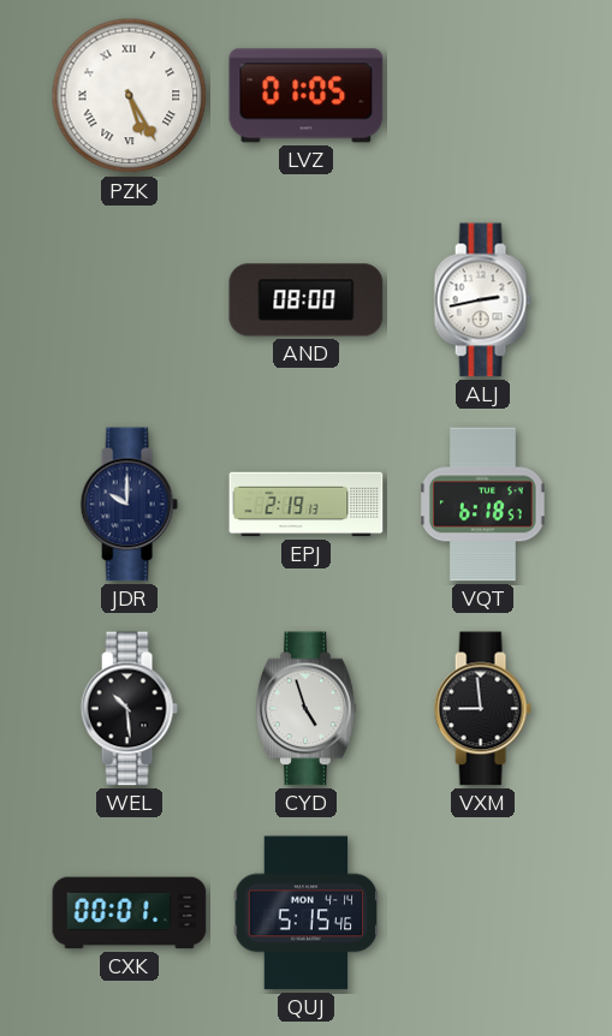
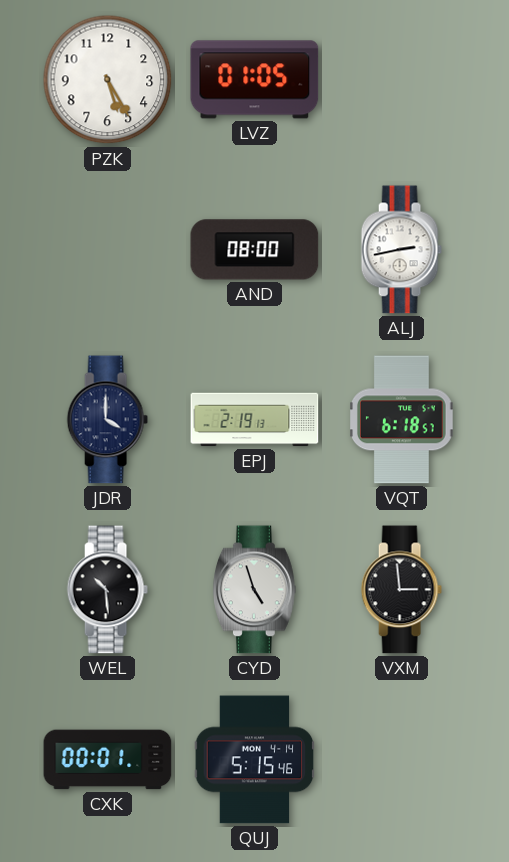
PZK numerals: Roman -> Arabic (108, 80)
JDR: 10:00 -> 4:00 (107, 420)
VXM: 8:59 -> 2:59 (401, 590)
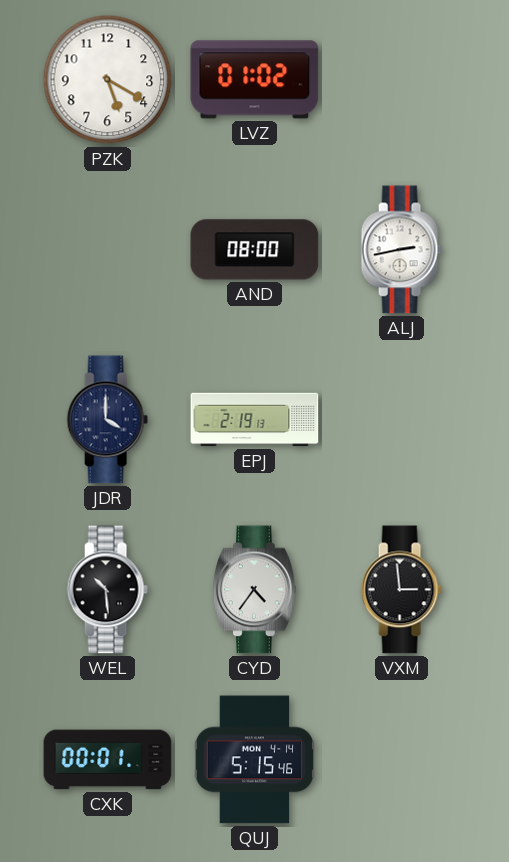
PZK: 5:25 -> 5:20 (108, 80)
LVZ: 01:05 -> 01:02 (255, 80)
VQT: 6:18 -> none (402, 420)
CYD: 4:57 -> 4:36 (255, 590)
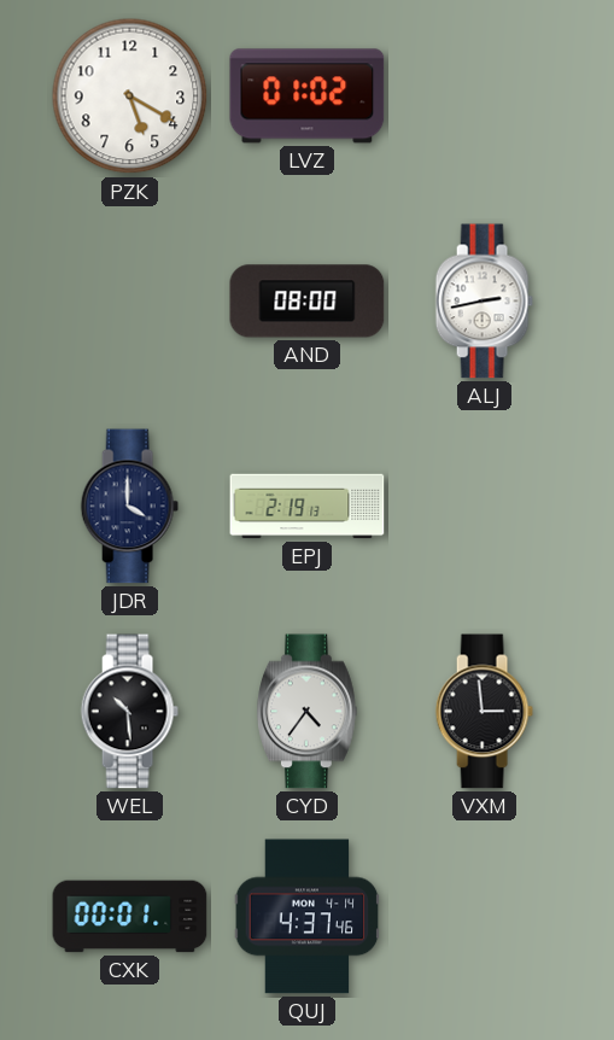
QUJ: 5:15 -> 4:37 (308, 917)
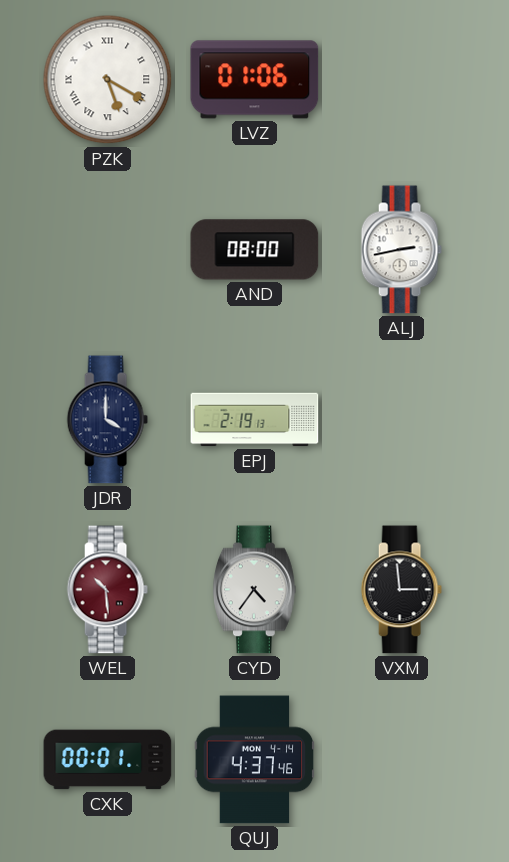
PZK numerals: Arabic -> Roman (108, 80)
LVZ: 01:02 -> 01:06 (255, 80)
WEL dial: black -> burgundy (107, 590)
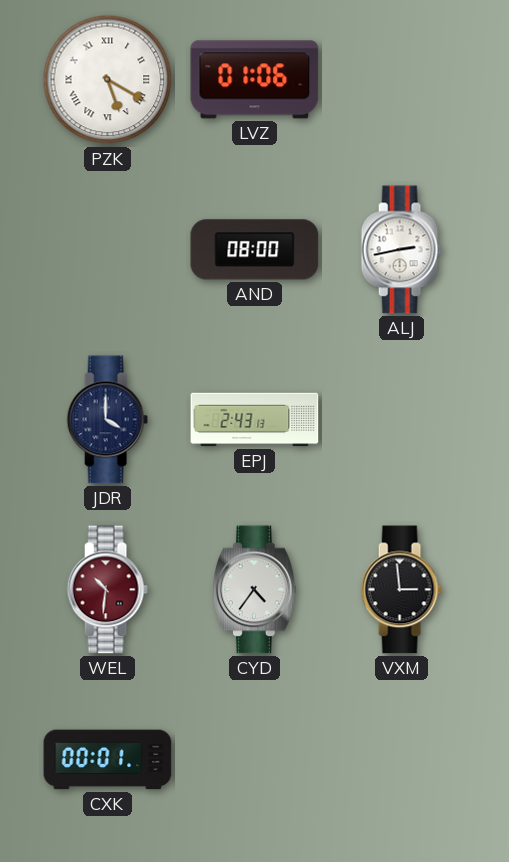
EPJ: 2:19 -> 2:43 (255, 420)
WEL: 10:29 -> 10:31 (107, 590)
QUJ: 4:37 -> none (255, 760)
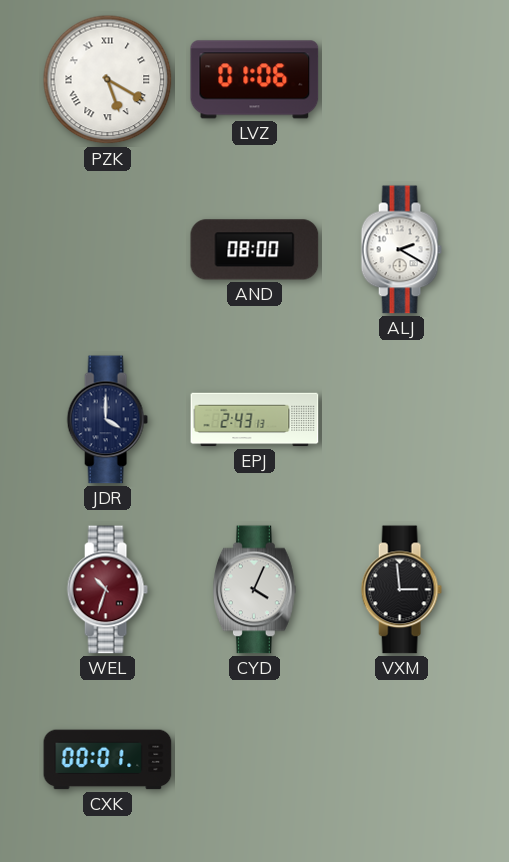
ALJ: 2:43 -> 2:20 (401, 250)
WEL: 10:31 -> 10:33 (107, 590)
CYD: 4:36 -> 4:04 (255, 590)
